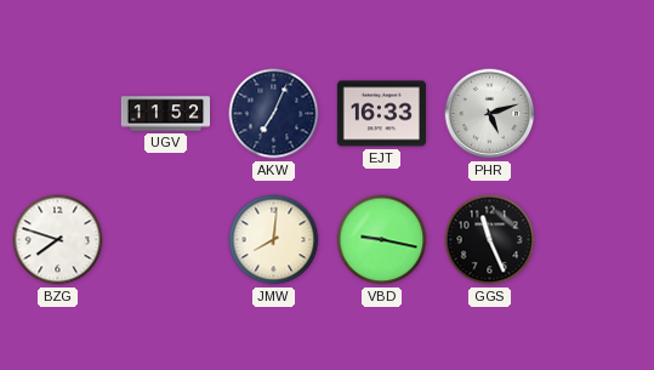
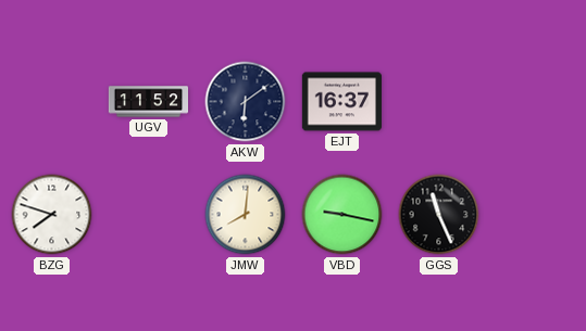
AKW: 7:04 -> 6:09 (246, 102)
EJT: 16:33 -> 16:37 (341, 102)
PHR: 5:12 -> none (490, 114)
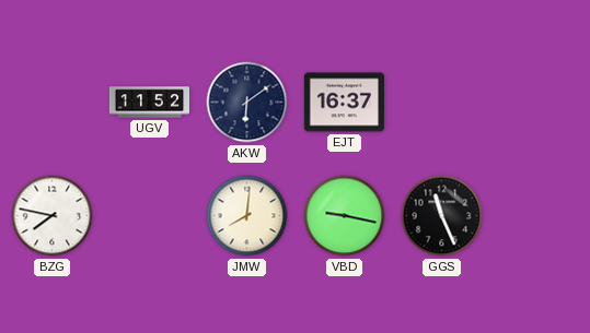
BZG: 7:48 -> 7:47 (53, 216)
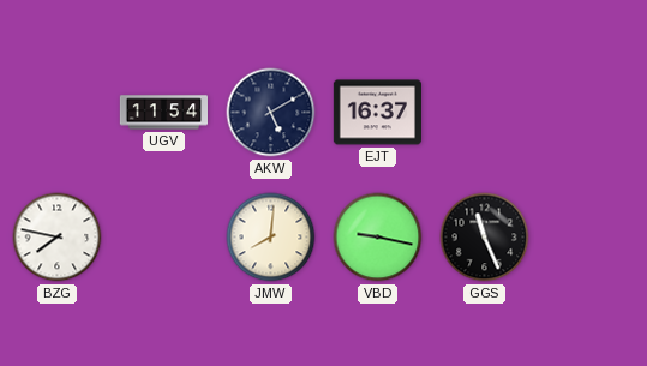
UGV: 11:52 -> 11:54 (164, 113)
AKW: 6:09 -> 5:10 (271, 113)
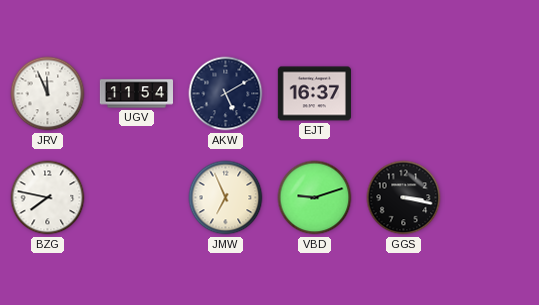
JRV: none -> 11:56 (48, 94)
JMW: 8:01 -> 6:56 (226, 198)
VBD: 9:17 -> 9:12 (315, 198)
GGS: 11:26 -> 3:17 (404, 198)
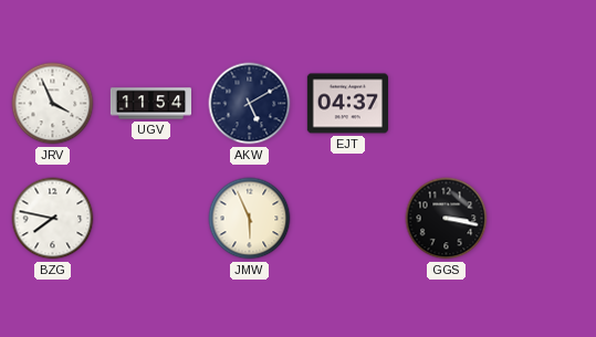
JRV: 11:56 -> 3:56 (53, 104)
EJT: 16:37 -> 04:37 (347, 104)
JMW: 6:56 -> 5:56 (250, 219)
VBD: 9:12 -> none (315, 198)
